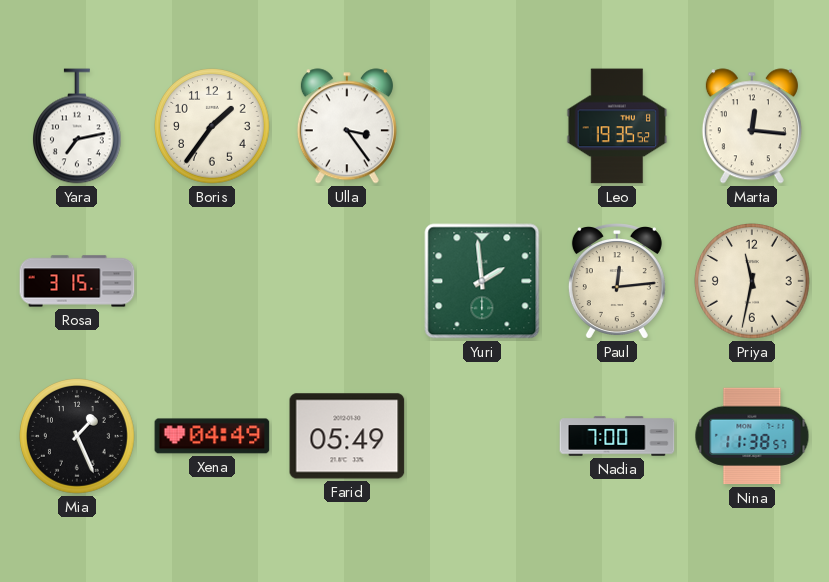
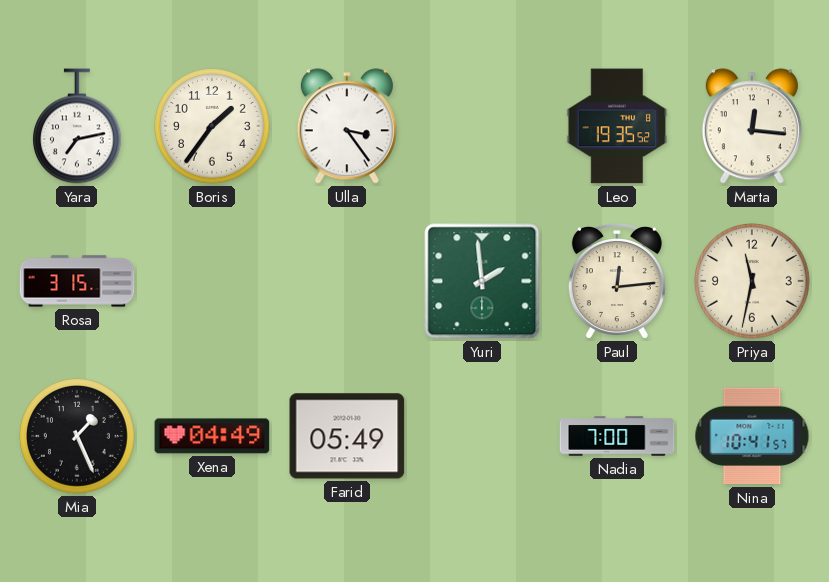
Nina: 11:38 -> 10:41 (752, 436)
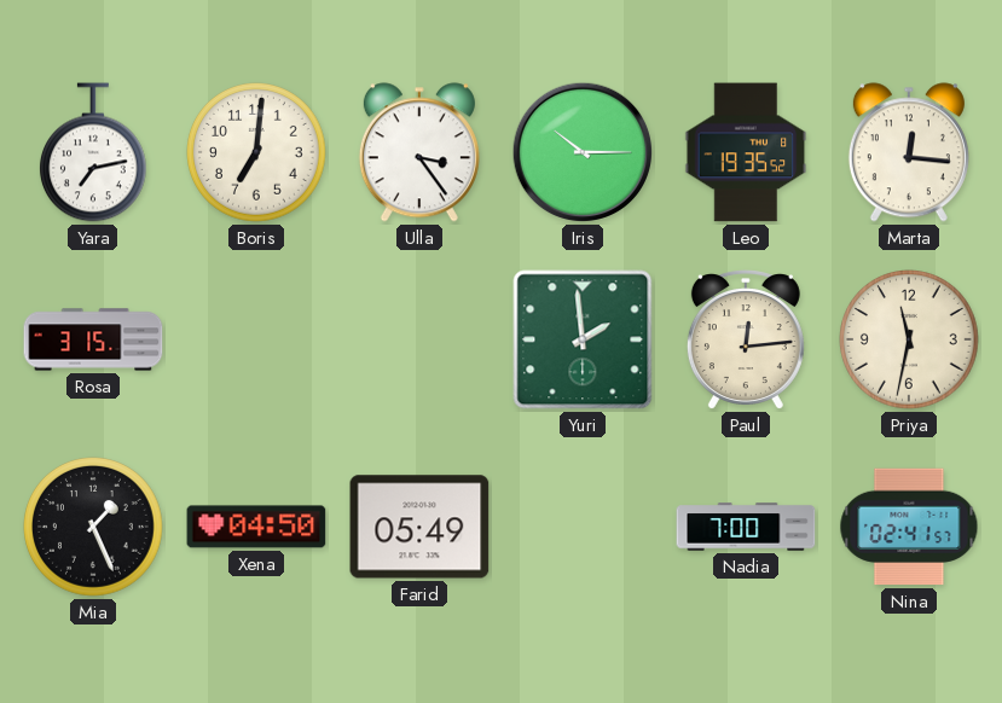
Boris: 1:36 -> 7:01 (257, 153)
Iris: none -> 10:15 (583, 152)
Xena: 04:49 -> 04:50 (256, 527)
Nina: 10:41 -> 02:41 (909, 527)
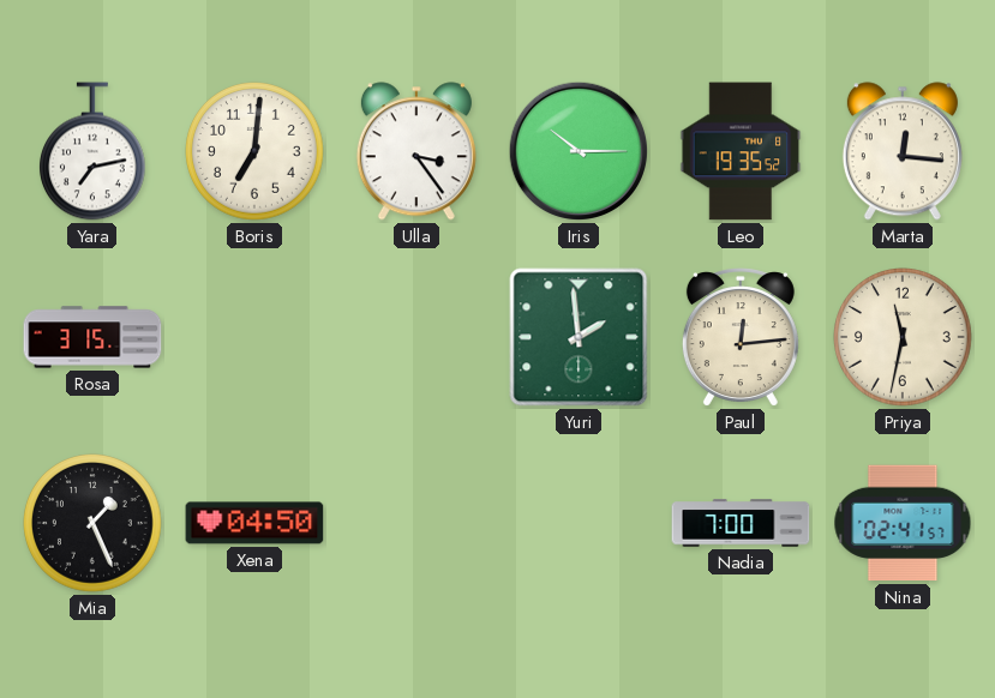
Farid: 05:49 -> none (419, 527)
